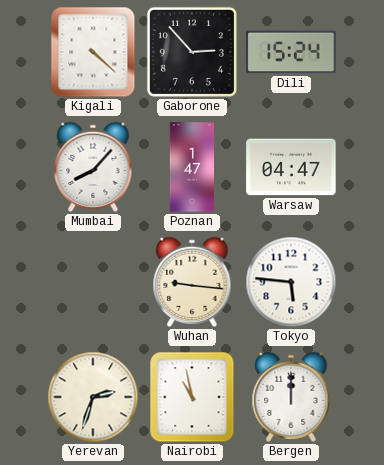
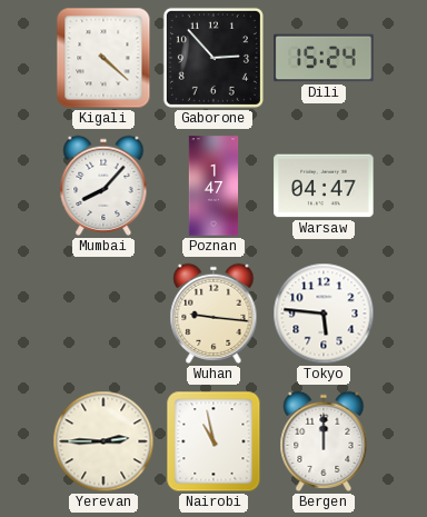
Yerevan: 2:33 -> 2:45 (103, 441)
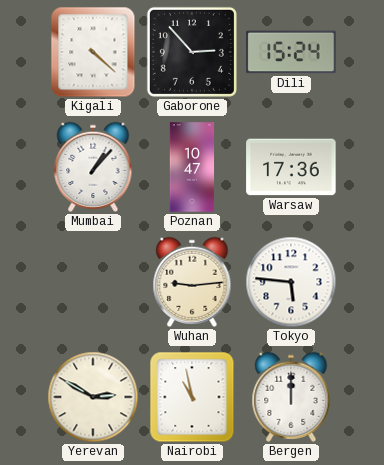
Mumbai: 8:07 -> 1:07 (93, 167)
Poznan: 1:47 -> 10:47 (192, 167)
Warsaw: 04:47 -> 17:36 (291, 167)
Wuhan: 9:16 -> 9:14 (192, 282)
Yerevan: 2:45 -> 2:50 (93, 397)
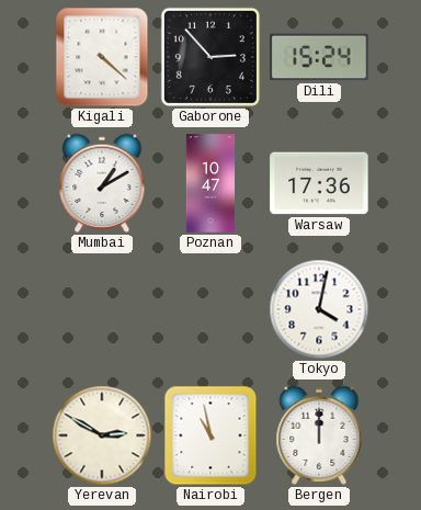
Mumbai: 1:07 -> 1:10 (102, 183)
Wuhan: 9:14 -> none (192, 282)
Tokyo: 5:46 -> 4:02 (319, 309)
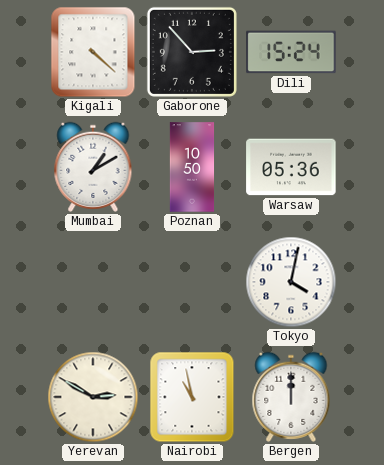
Poznan: 10:47 -> 10:50 (192, 167)
Warsaw: 17:36 -> 05:36 (291, 167)
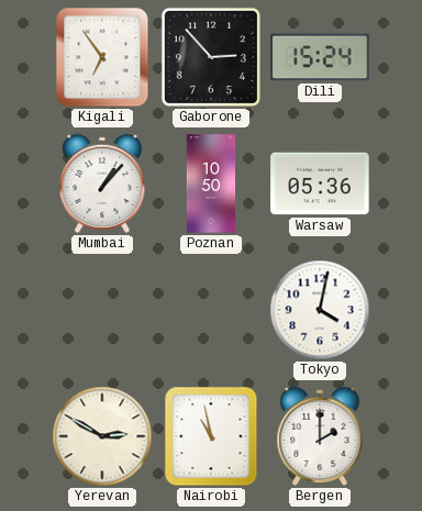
Kigali: 4:22 -> 6:54 (102, 57)
Mumbai: 1:10 -> 1:07 (102, 184)
Bergen: 12:00 -> 2:00 (320, 436)
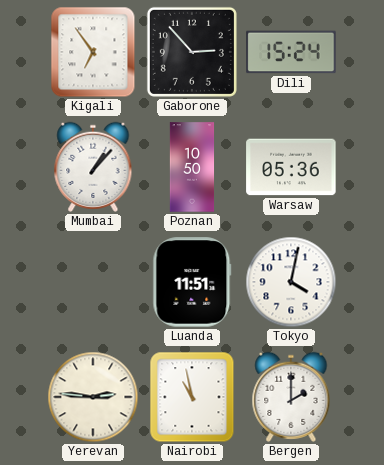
Luanda: none -> 11:51 (192, 282)
Yerevan: 2:50 -> 2:46 (93, 397)
